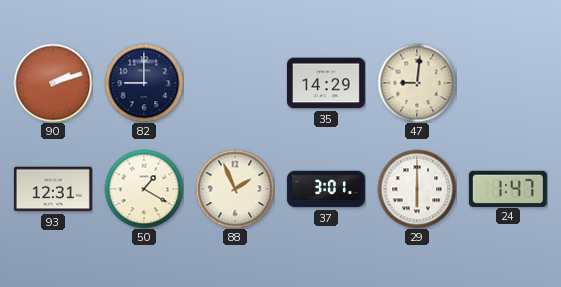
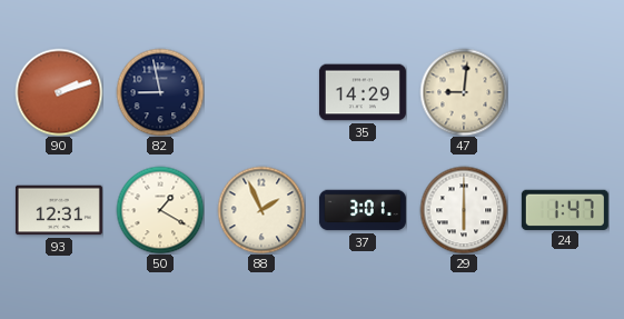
82: 9:00 -> 8:58 (160, 92)
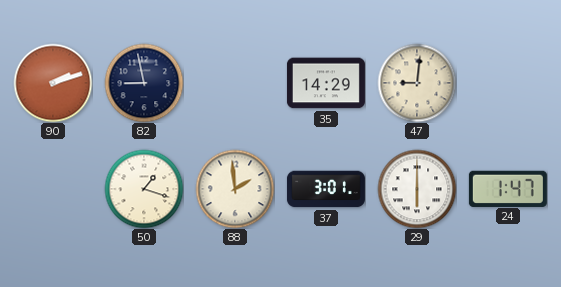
93: 12:31 -> none (59, 210)
50: 1:20 -> 1:18 (144, 189)
88: 1:56 -> 1:59 (235, 189)
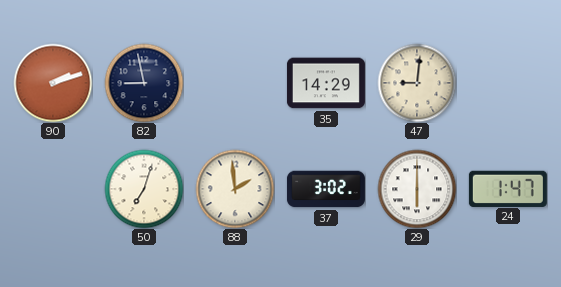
50: 1:18 -> 7:03 (144, 189)
37: 3:01 -> 3:02 (326, 189)
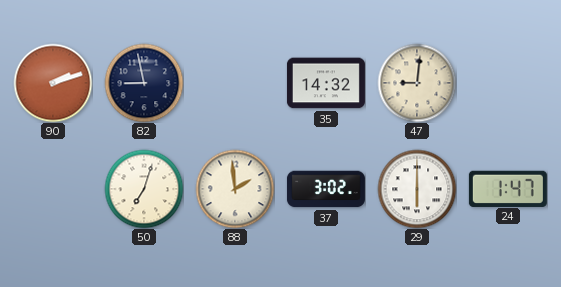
35: 14:29 -> 14:32 (326, 83)
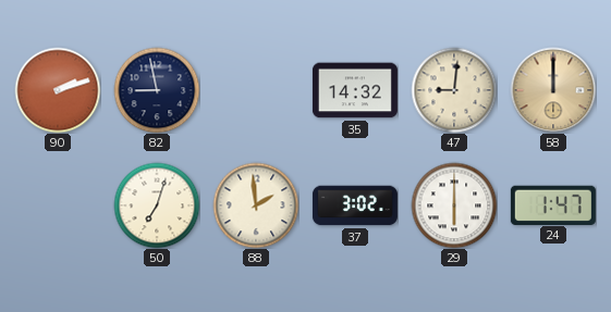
58: none -> 12:00 (553, 90)
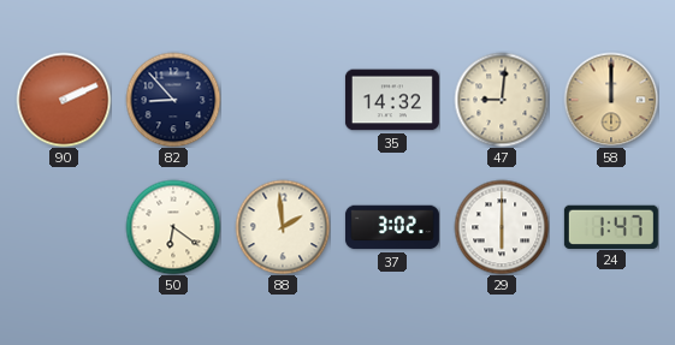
90: 2:12 -> 2:11 (64, 100)
82: 8:58 -> 8:53 (173, 100)
50: 7:03 -> 6:21 (173, 227)
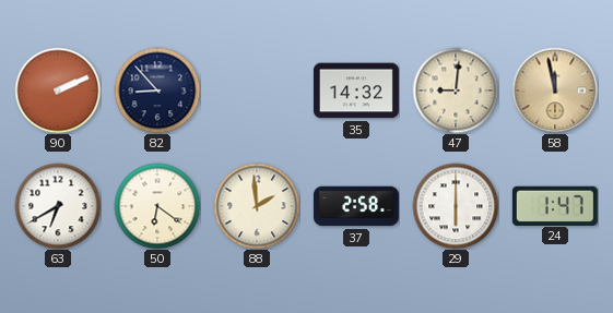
58: 12:00 -> 11:58 (555, 91)
63: none -> 6:40 (58, 206)
37: 3:02 -> 2:58 (356, 206)
